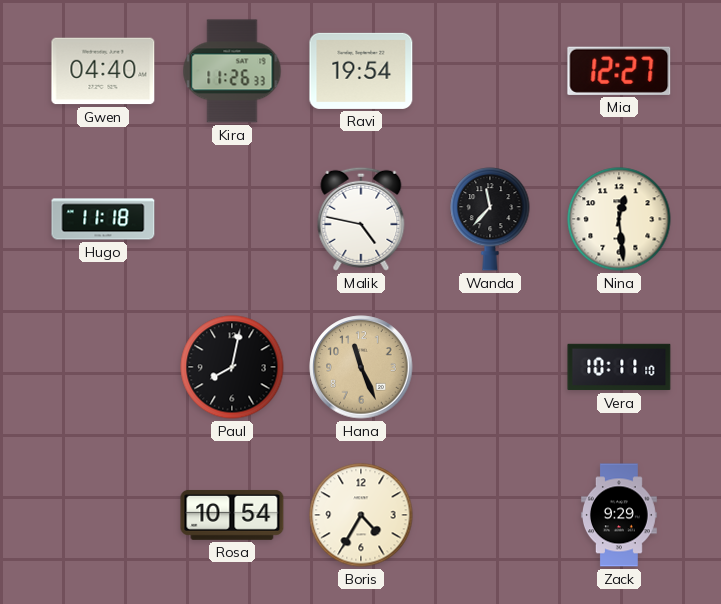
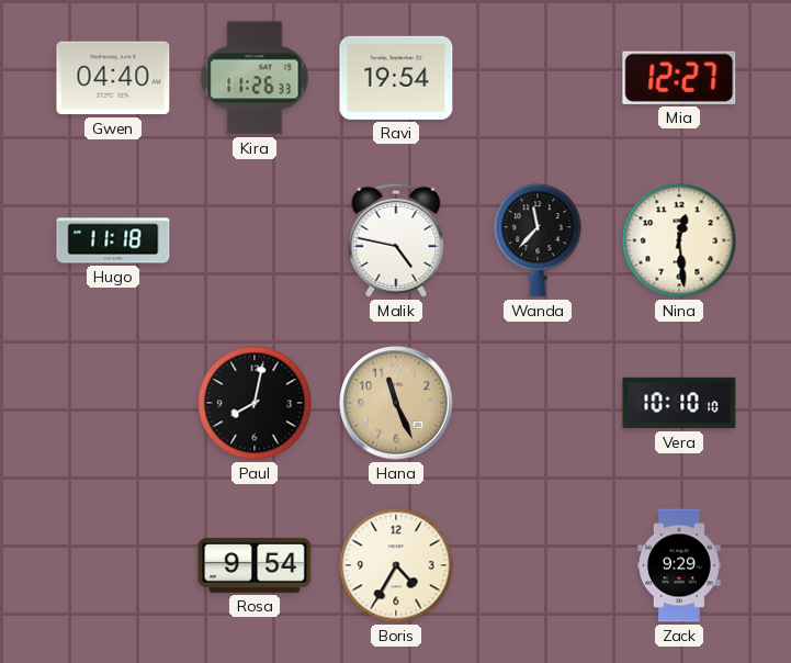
Vera: 10:11 -> 10:10 (679, 403)
Rosa: 10:54 -> 9:54 (255, 565)
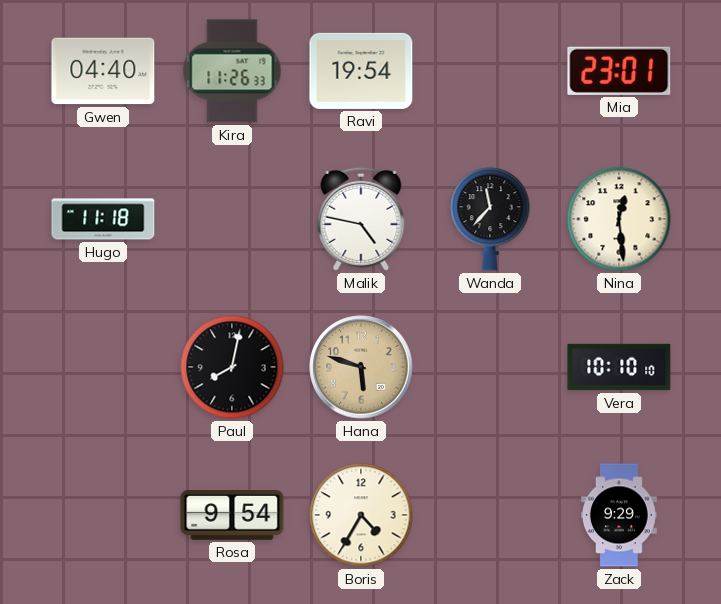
Mia: 12:27 -> 23:01 (619, 71)
Hana: 11:26 -> 5:48 (361, 367)
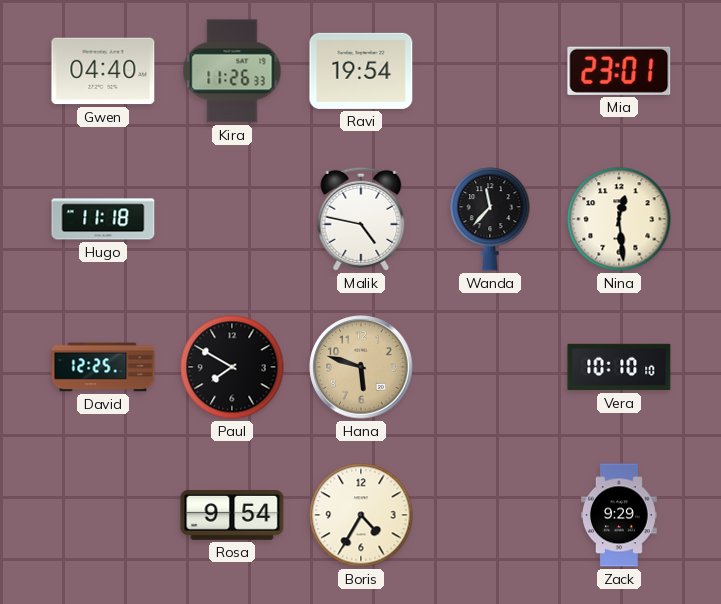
David: none -> 12:25 (103, 367)
Paul: 8:02 -> 7:50 (232, 367)
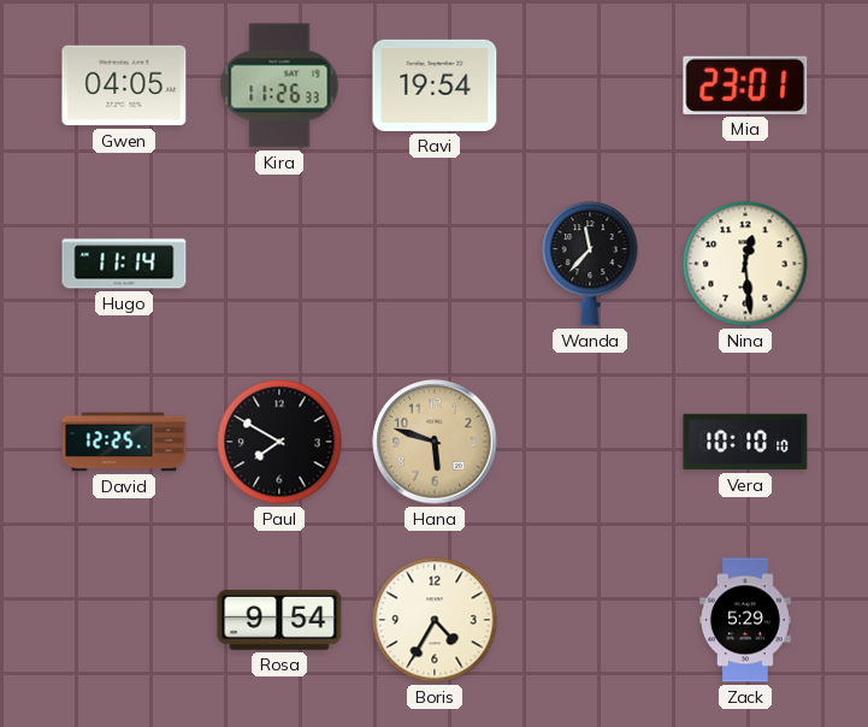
Gwen: 04:40 -> 04:05 (124, 85)
Hugo: 11:18 -> 11:14 (124, 264)
Malik: 4:47 -> none (361, 219)
Zack: 9:29 -> 5:29 (745, 620)
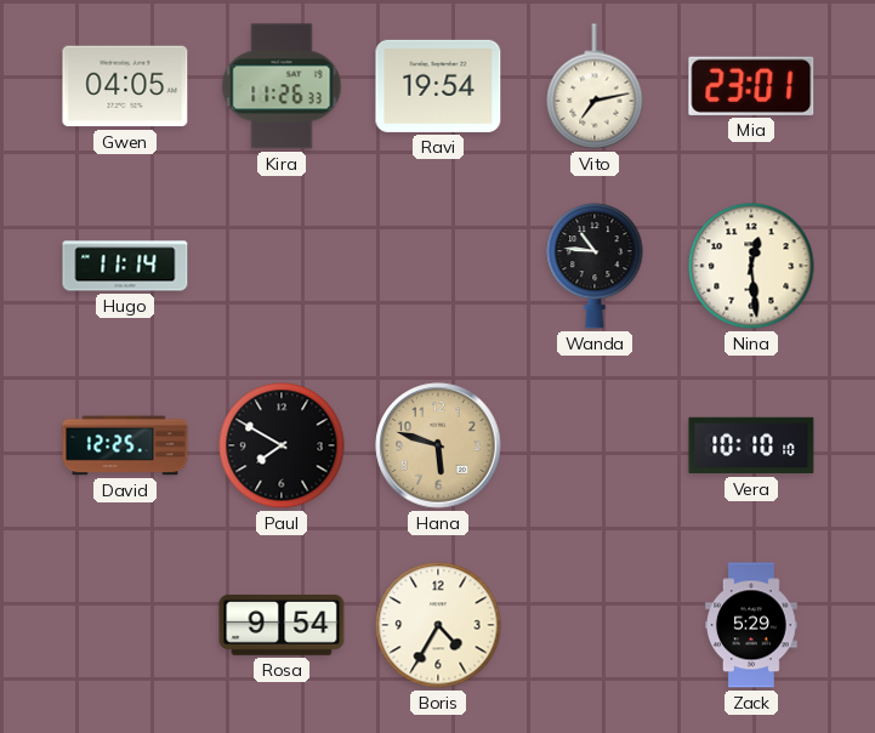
Vito: none -> 7:13 (595, 86)
Wanda: 11:37 -> 10:46 (595, 266)
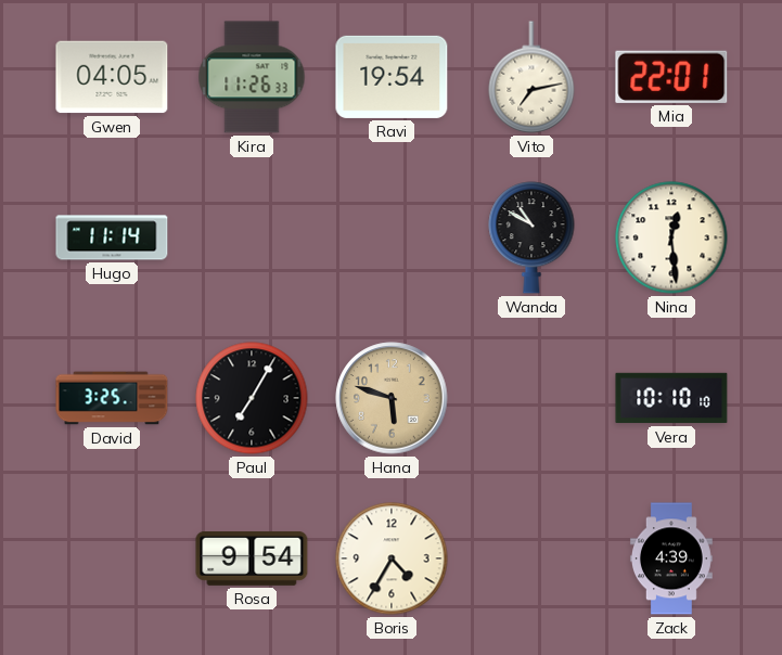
Mia: 23:01 -> 22:01 (671, 77)
Wanda: 10:46 -> 10:50 (531, 237)
David: 12:25 -> 3:25 (112, 398)
Paul: 7:50 -> 7:05 (252, 398)
Zack: 5:29 -> 4:39 (671, 558)
